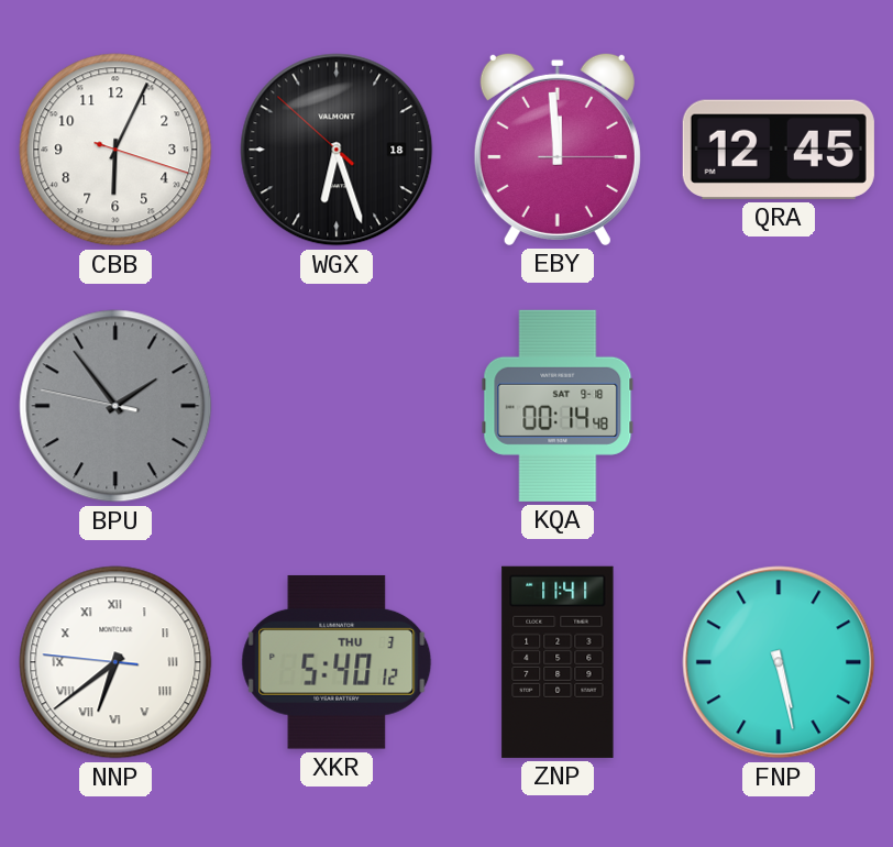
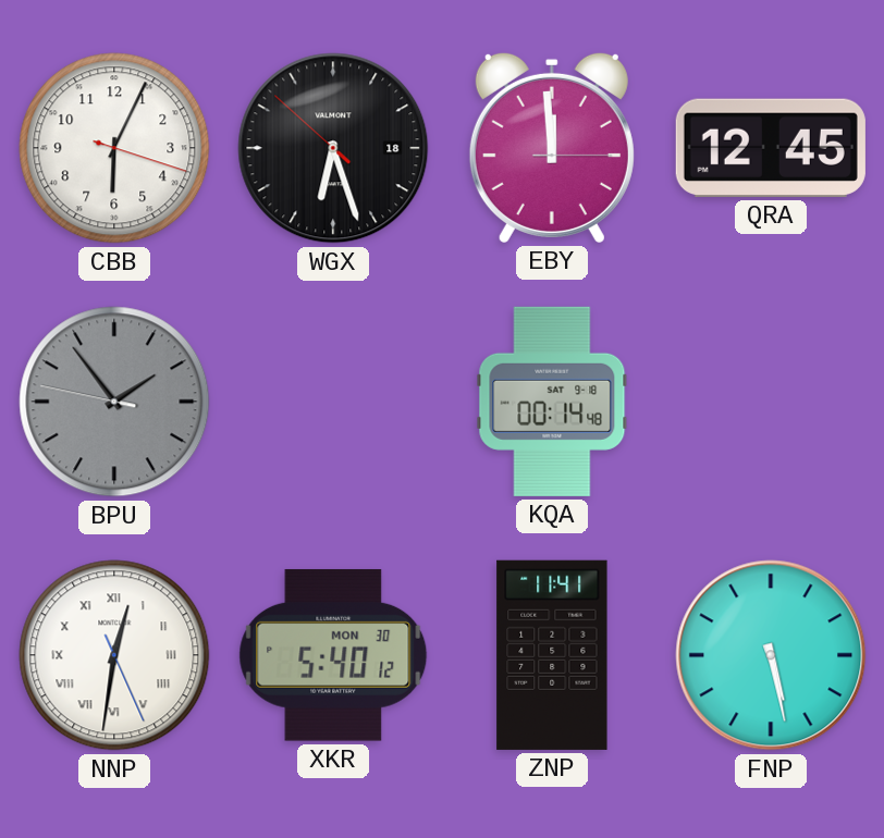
NNP: 6:38 -> 12:31 (114, 655)
XKR date: THU 3 -> MON 30 (333, 655)
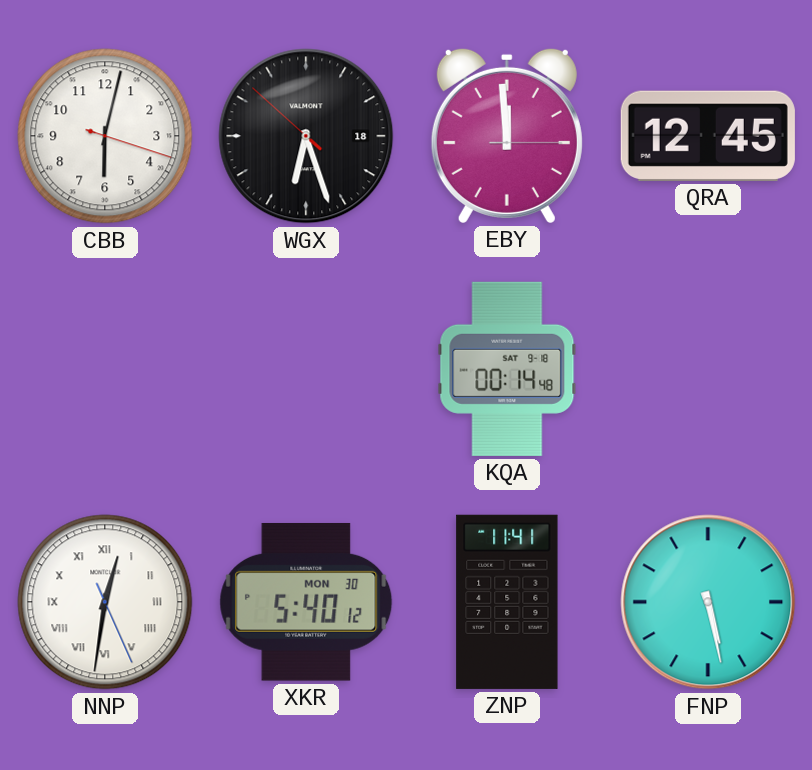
CBB: 6:04 -> 6:02 (105, 136)
BPU: 1:53 -> none (114, 402)
